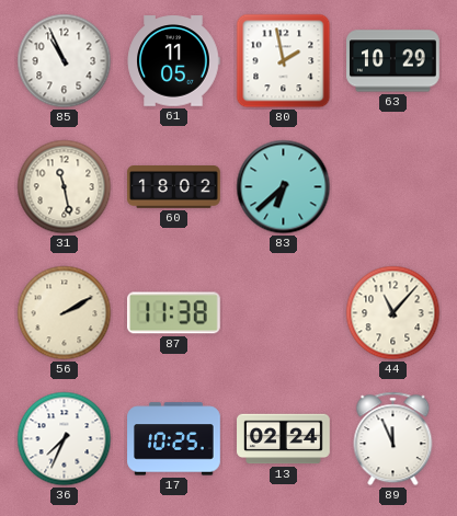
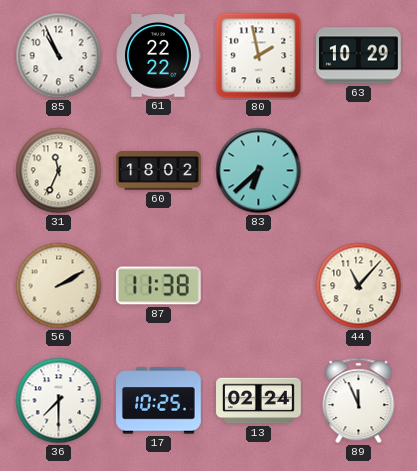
61: 11:05 -> 22:22 (158, 56)
31: 11:28 -> 11:34 (59, 171)
36: 7:34 -> 7:30 (59, 401)
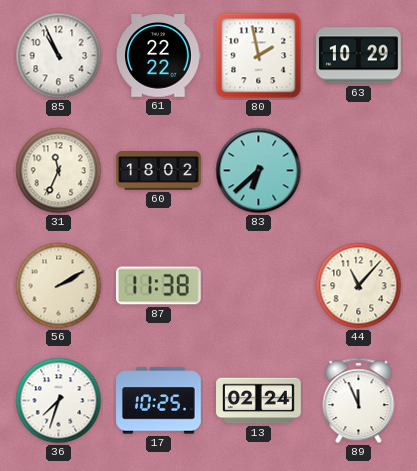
36: 7:30 -> 7:33 (59, 401)
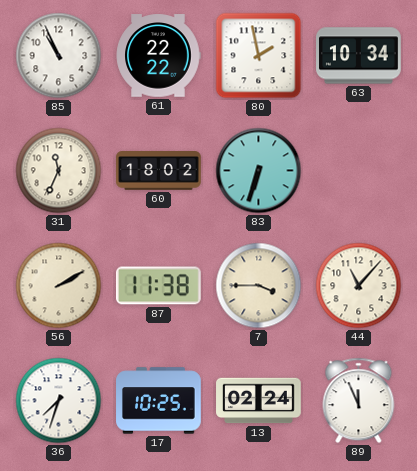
63: 10:29 -> 10:34 (359, 56)
83: 6:38 -> 6:33 (259, 171)
7: none -> 3:45 (259, 286)
